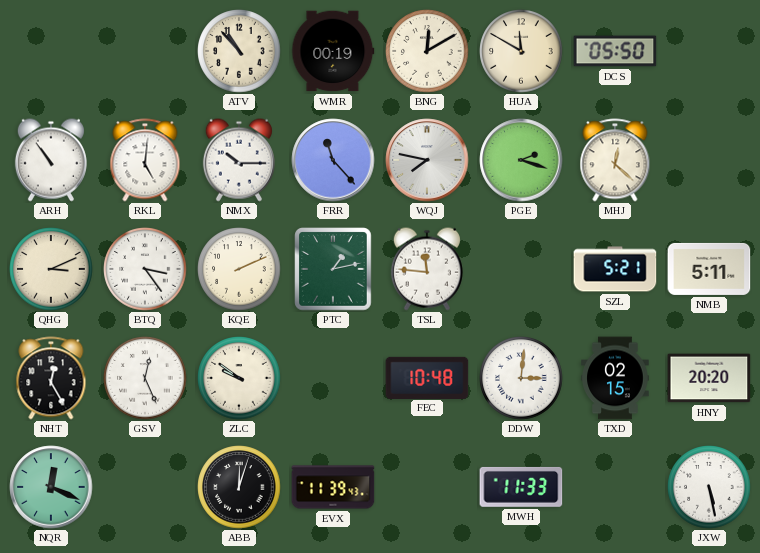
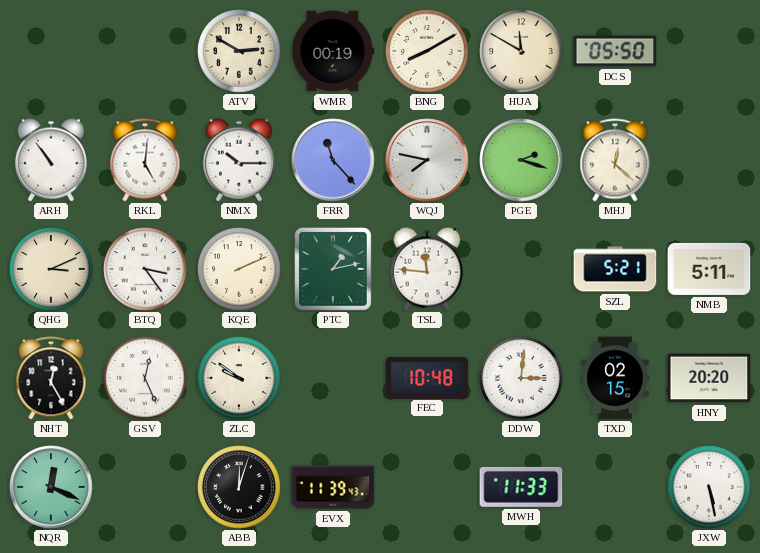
ATV: 10:53 -> 2:50 (239, 51)
BNG: 12:10 -> 8:10 (427, 51)
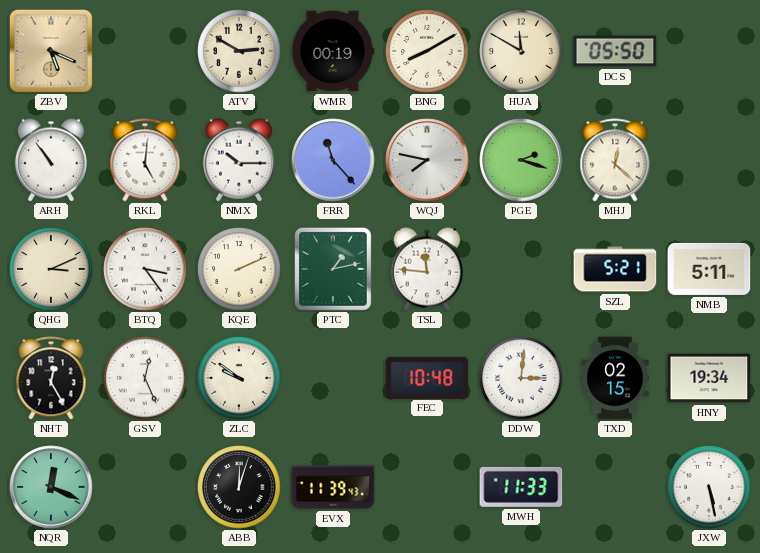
ZBV: none -> 5:19 (51, 51)
HNY: 20:20 -> 19:34 (709, 378)
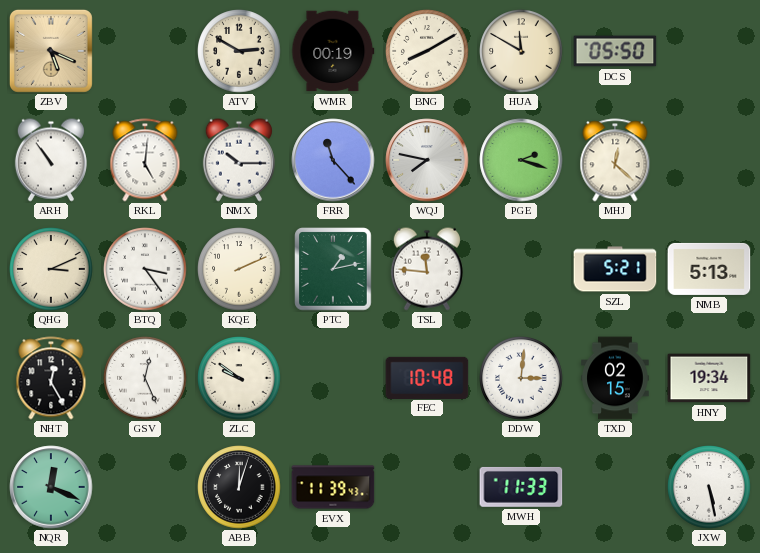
NMB: 5:11 -> 5:13 (709, 269)
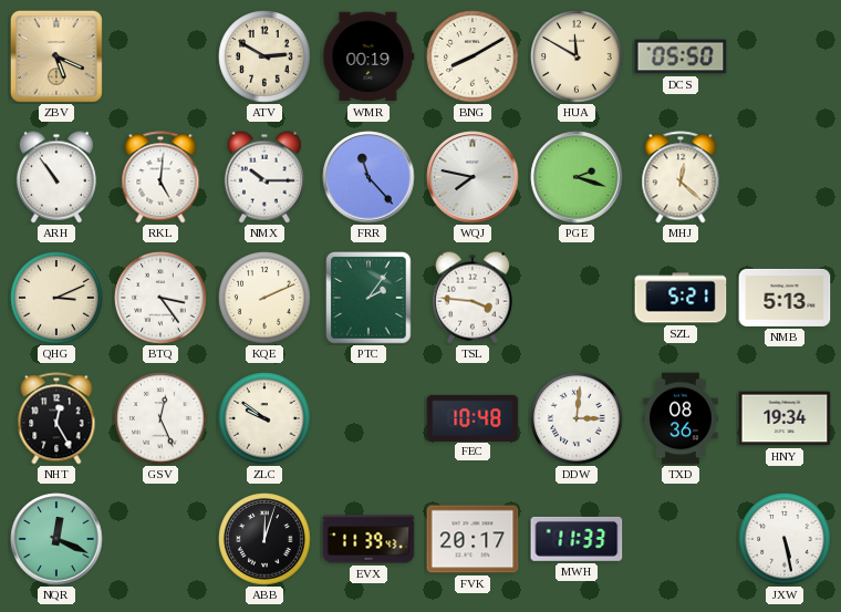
PTC: 1:13 -> 2:06 (368, 298)
TSL: 11:46 -> 3:46 (473, 298)
TXD: 02:15 -> 08:36 (681, 418)
FVK: none -> 20:17 (473, 539)
